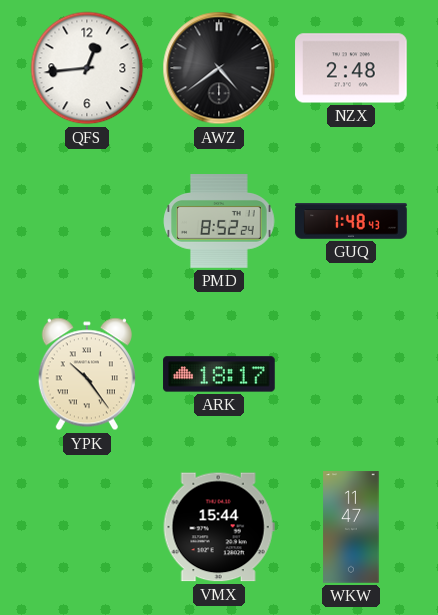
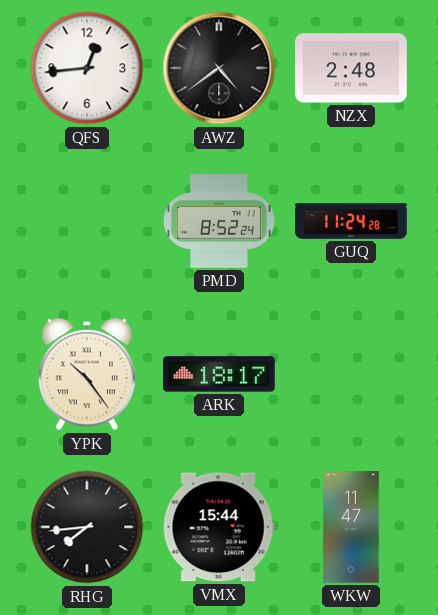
GUQ: 1:48 -> 11:24 (351, 221)
RHG: none -> 7:44 (87, 527)
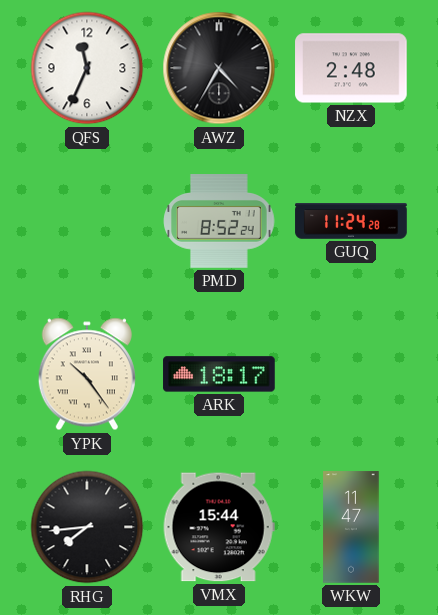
QFS: 12:44 -> 11:34 (87, 68)
AWZ: 4:39 -> 4:35 (219, 68)
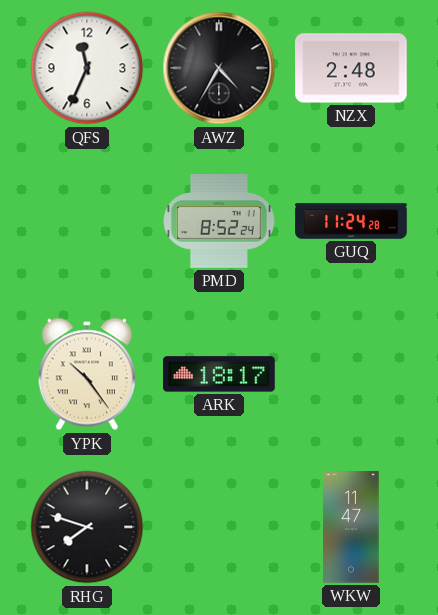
RHG: 7:44 -> 7:48 (87, 527)
VMX: 15:44 -> none (219, 527)
